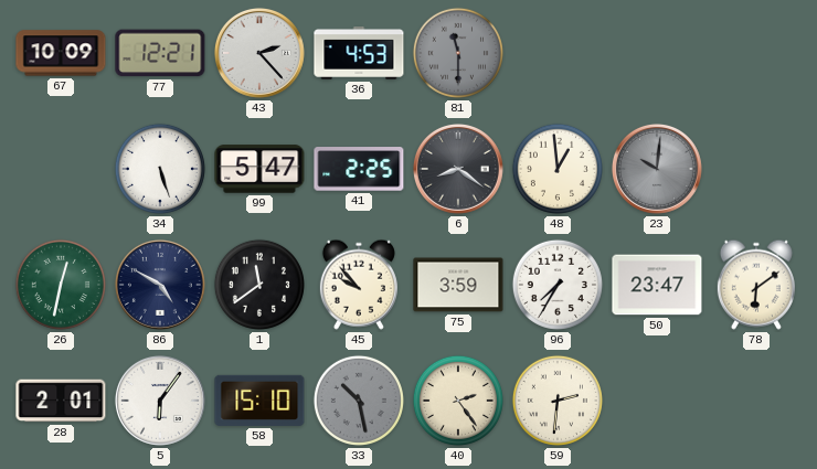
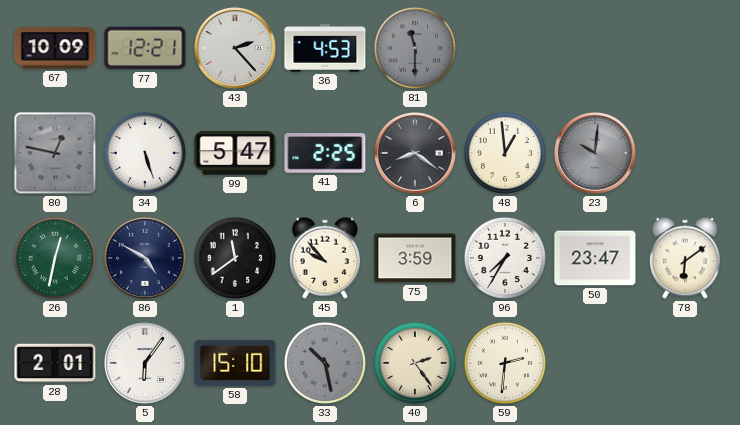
80: none -> 12:47 (55, 153)
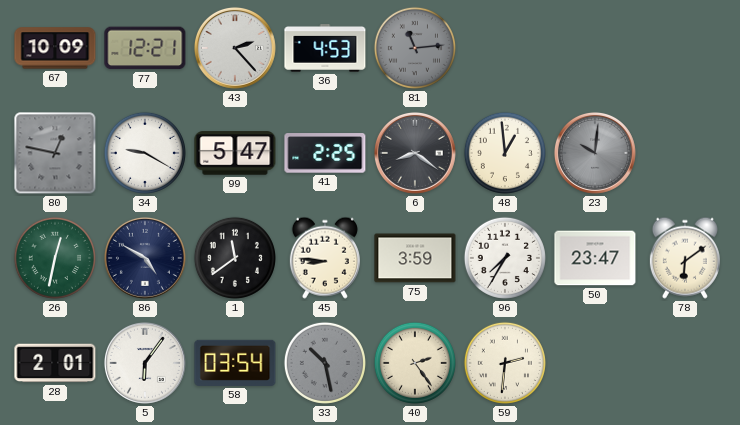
81: 11:30 -> 11:14 (415, 48)
34: 5:27 -> 9:20 (145, 153)
45: 9:53 -> 8:46 (325, 258)
58: 15:10 -> 03:54 (235, 363)
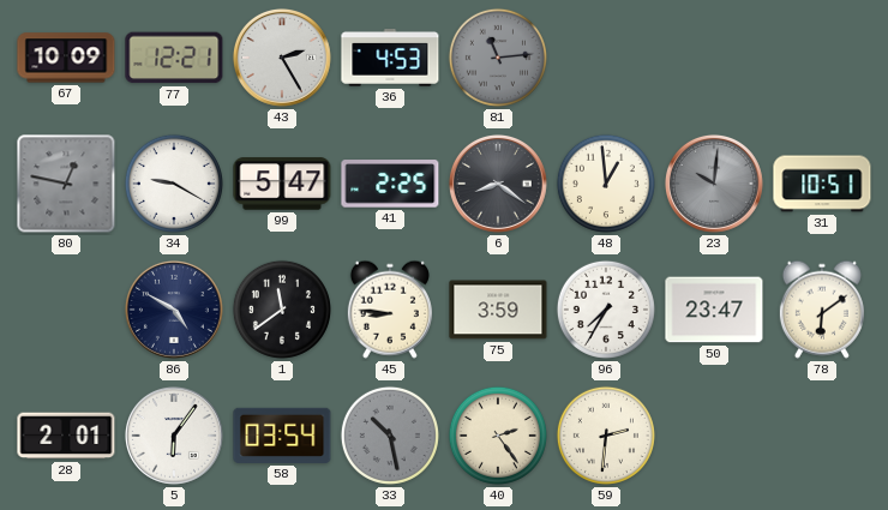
43: 2:23 -> 2:25 (282, 58)
31: none -> 10:51 (822, 184)
26: 12:32 -> none (55, 258)
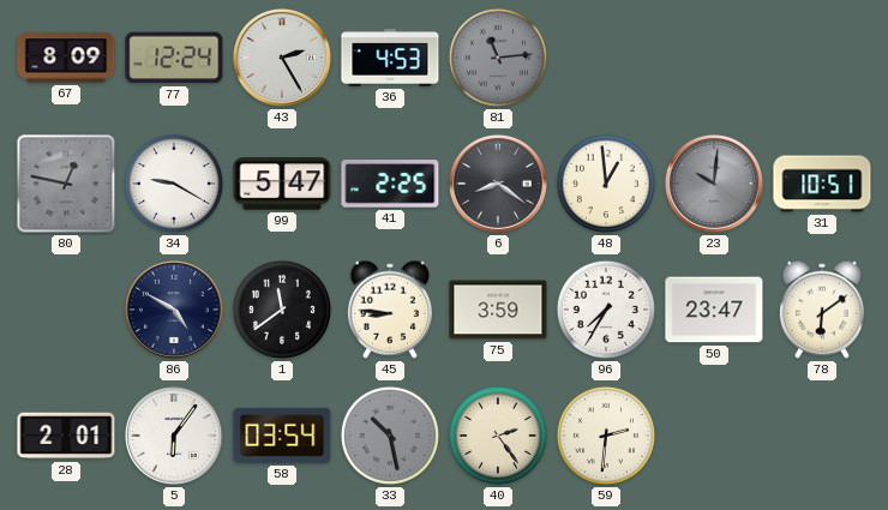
67: 10:09 -> 8:09 (66, 58)
77: 12:21 -> 12:24 (174, 58)
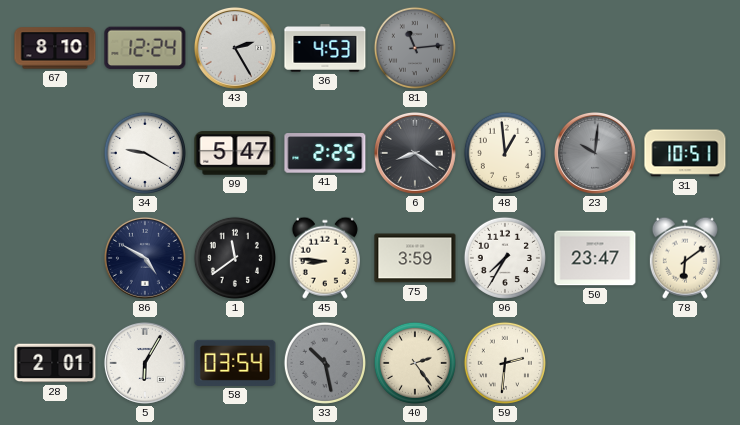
67: 8:09 -> 8:10 (55, 48)
80: 12:47 -> none (66, 184)
5: 6:06 -> 6:05 (145, 363)
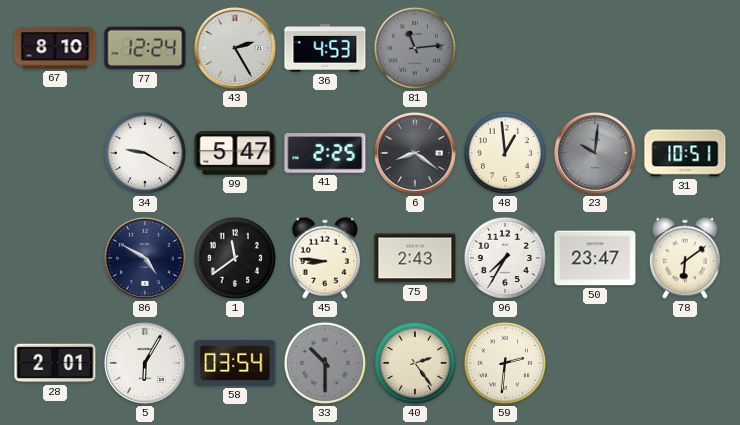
75: 3:59 -> 2:43 (415, 258)
33: 10:28 -> 10:30 (325, 363)
